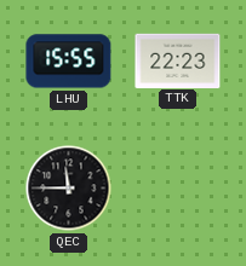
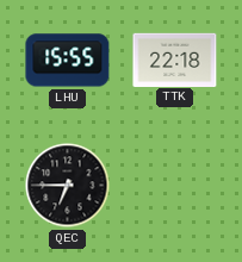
TTK: 22:23 -> 22:18 (175, 60)
QEC: 11:45 -> 6:45 (68, 186)
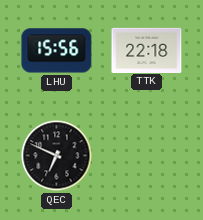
LHU: 15:55 -> 15:56 (57, 51)
QEC: 6:45 -> 6:49 (57, 156)
